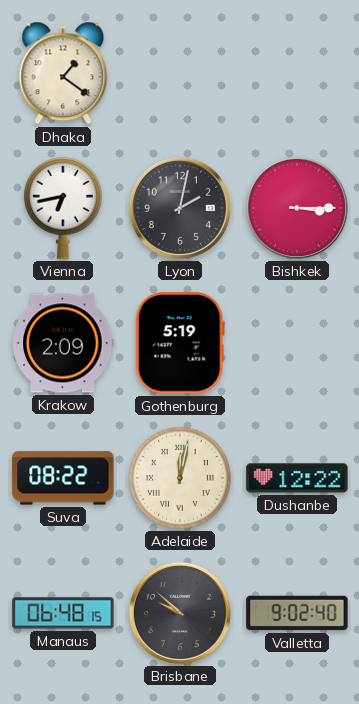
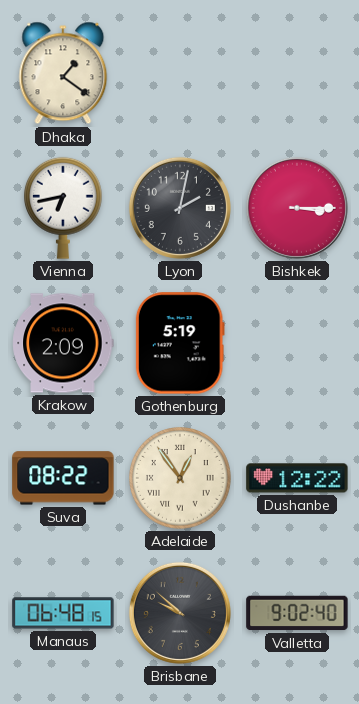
Adelaide: 12:02 -> 12:54 (181, 479)
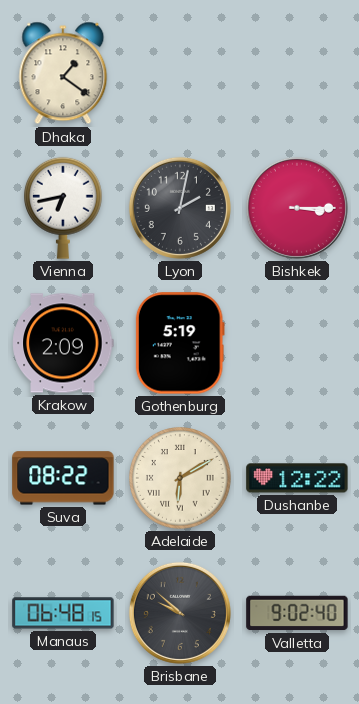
Adelaide: 12:54 -> 6:10 (181, 479)
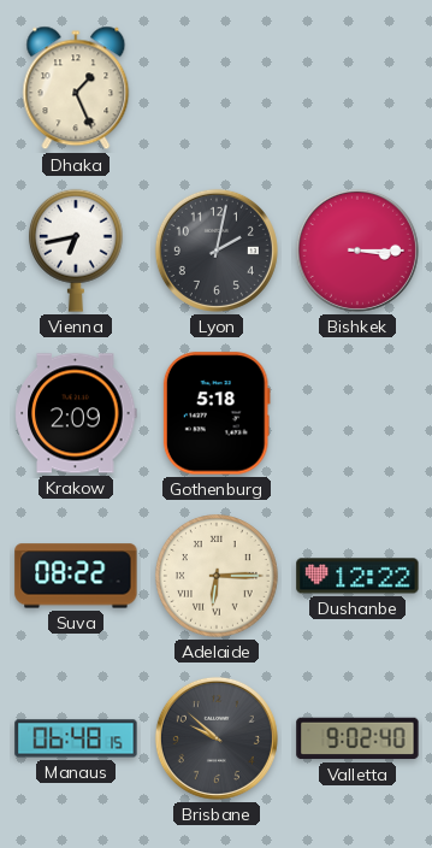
Dhaka: 1:21 -> 1:26 (76, 88)
Gothenburg: 5:19 -> 5:18 (217, 413)
Adelaide: 6:10 -> 6:15 (218, 577)
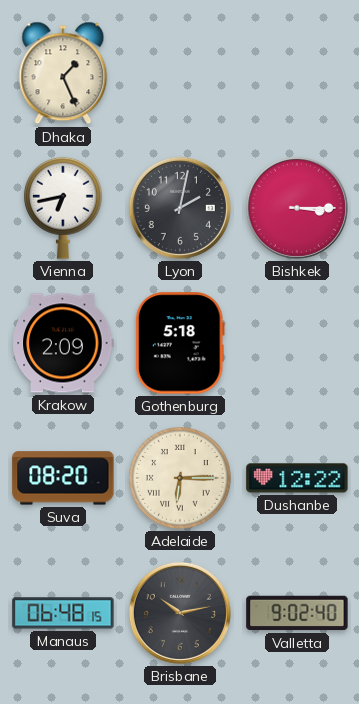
Suva: 08:22 -> 08:20 (63, 478)
Brisbane: 9:52 -> 10:13 (180, 613)
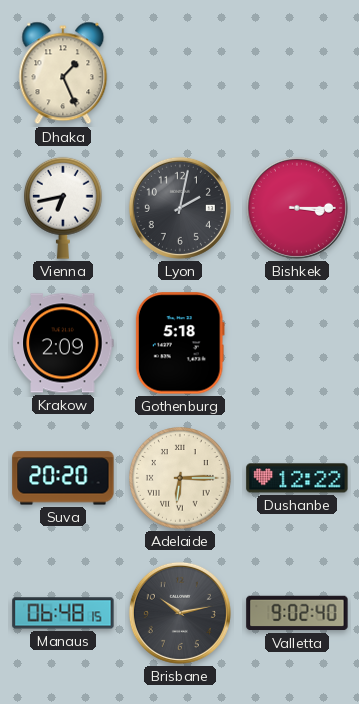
Suva: 08:20 -> 20:20 (63, 478)
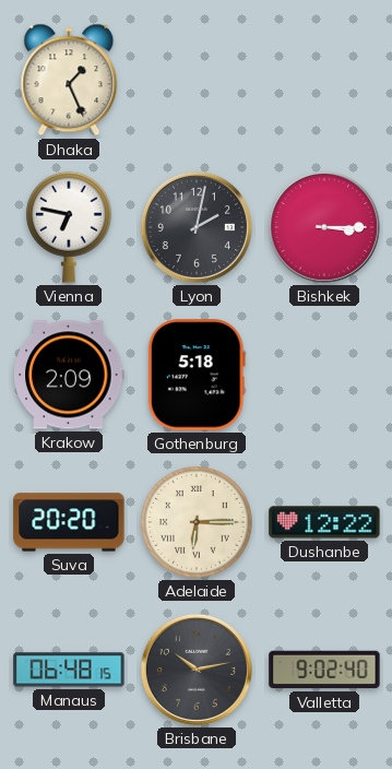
Vienna: 6:43 -> 6:47 (70, 227)
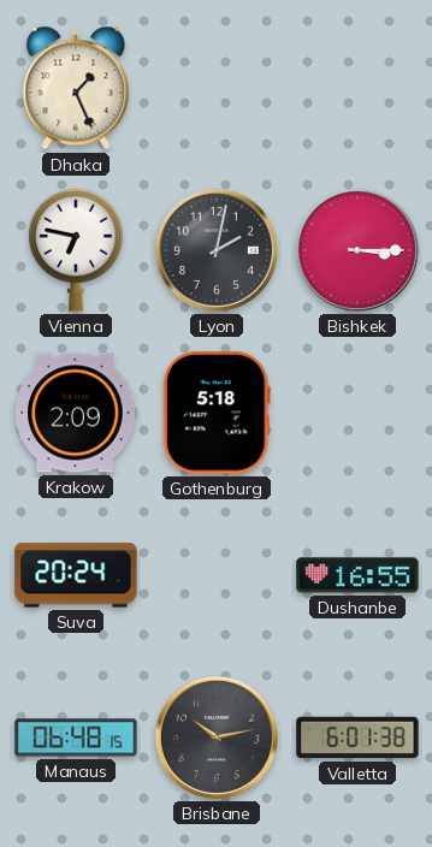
Suva: 20:20 -> 20:24 (76, 575)
Adelaide: 6:15 -> none (198, 523)
Dushanbe: 12:22 -> 16:55 (357, 575)
Valletta: 9:02 -> 6:01 (357, 738)
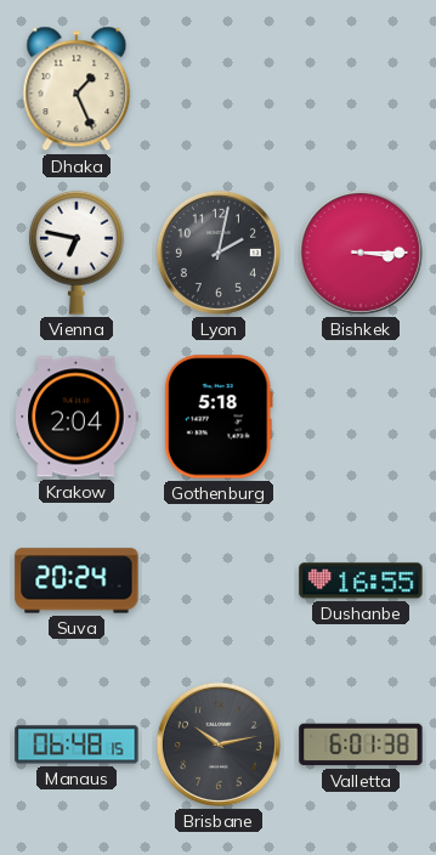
Krakow: 2:09 -> 2:04 (77, 417)
